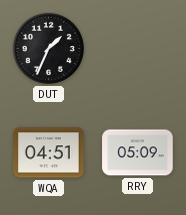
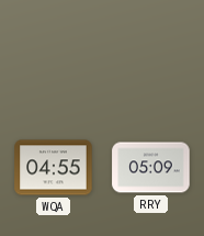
DUT: 1:34 -> none (48, 48)
WQA: 04:51 -> 04:55 (54, 168)
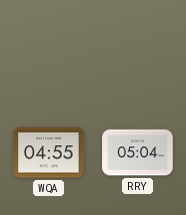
RRY: 05:09 -> 05:04 (138, 153)
